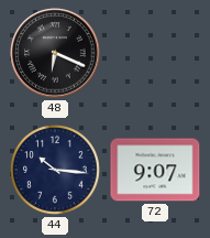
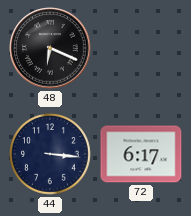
44: 10:16 -> 3:16 (51, 155)
72: 9:07 -> 6:17 (141, 154)
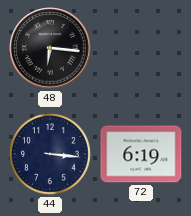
48: 6:19 -> 6:16 (50, 48)
72: 6:17 -> 6:19 (141, 154)
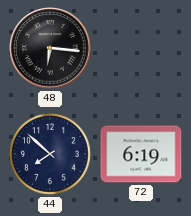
44: 3:16 -> 7:52 (51, 155)
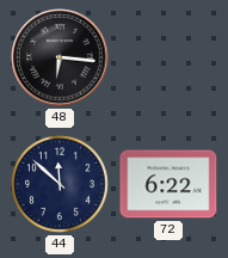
44: 7:52 -> 11:52 (61, 185)
72: 6:19 -> 6:22 (168, 184)
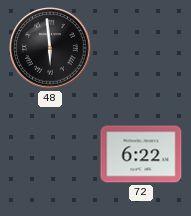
48: 6:16 -> 5:59 (50, 48)
44: 11:52 -> none (61, 185)
